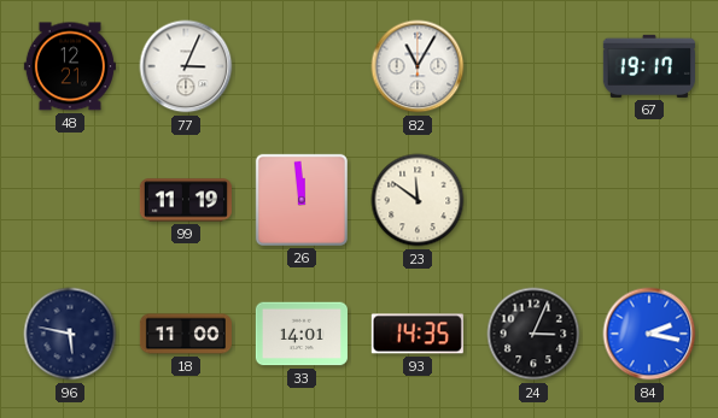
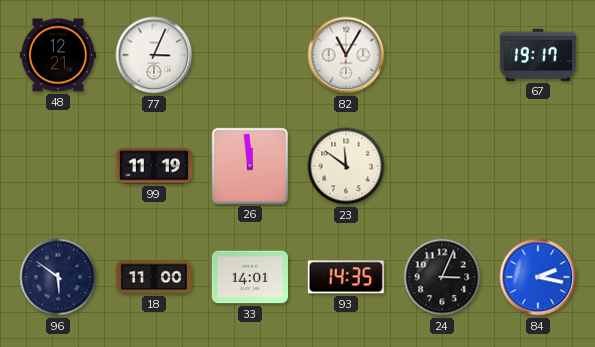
96: 5:47 -> 5:51 (58, 277)
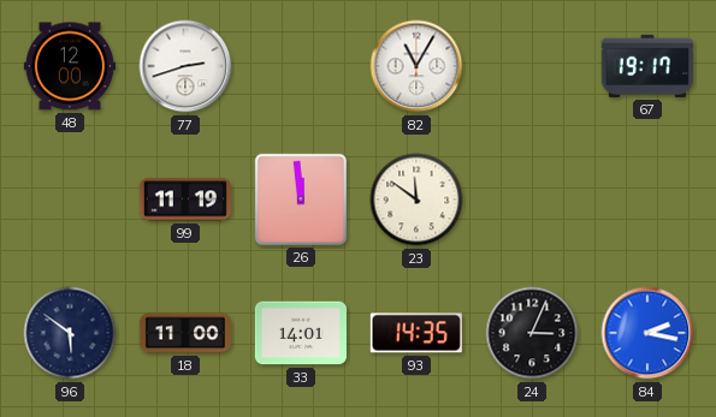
48: 12:21 -> 12:00 (70, 66)
77: 3:04 -> 2:42 (185, 66)
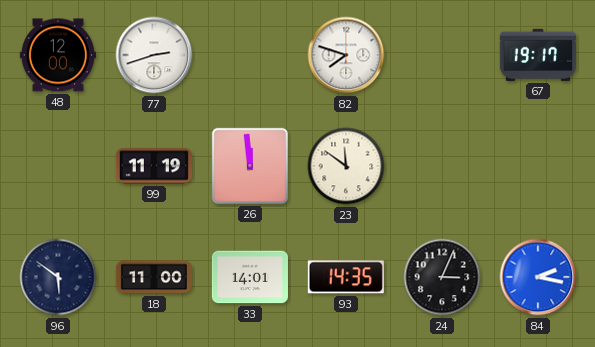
82: 11:05 -> 7:48 (346, 55)
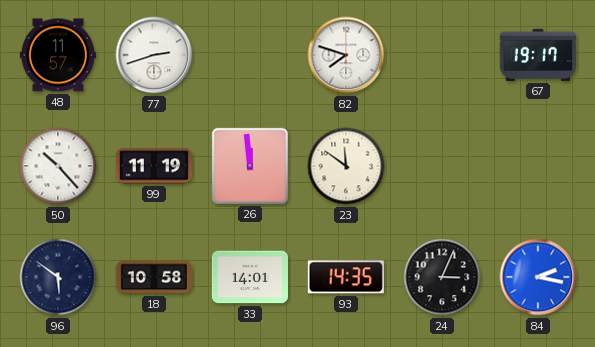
48: 12:00 -> 11:57 (58, 55)
50: none -> 10:23 (58, 166)
18: 11:00 -> 10:58 (154, 277)
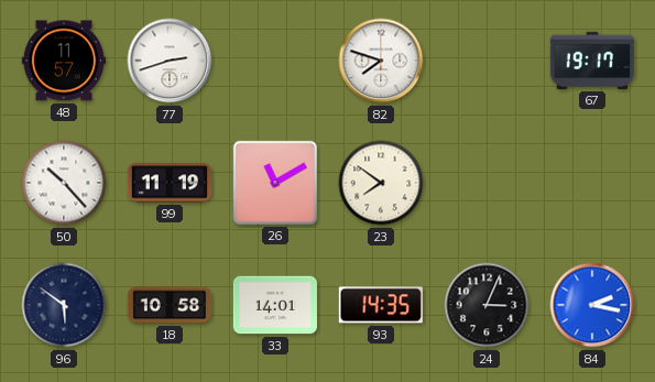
26: 11:59 -> 11:10 (275, 183)
23: 11:51 -> 7:51 (381, 183)
